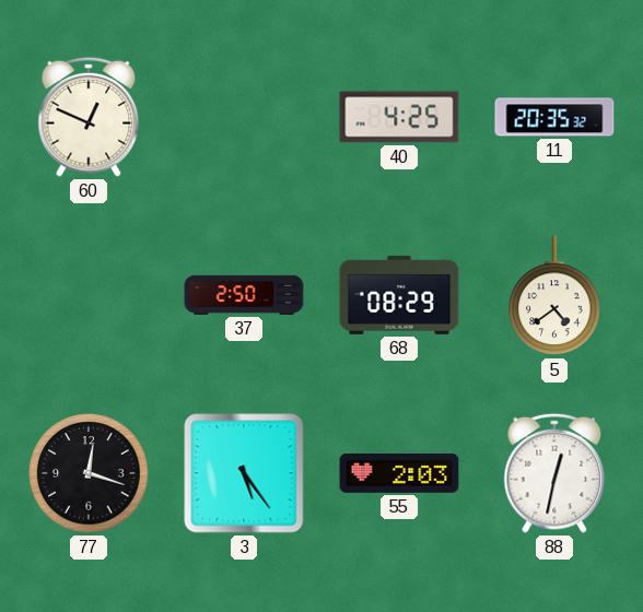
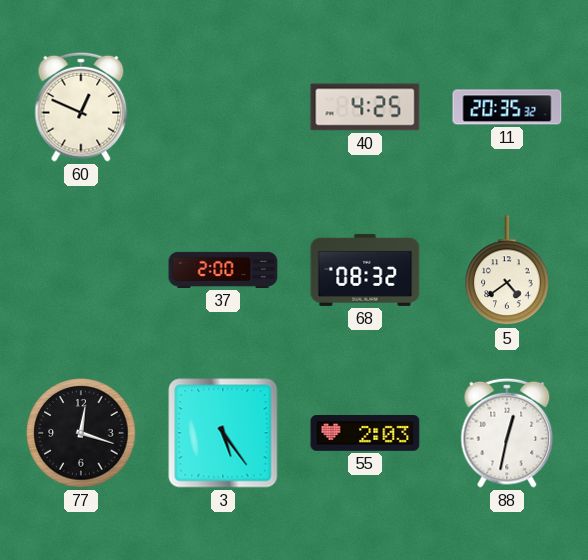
37: 2:50 -> 2:00 (223, 270)
68: 08:29 -> 08:32 (365, 270)
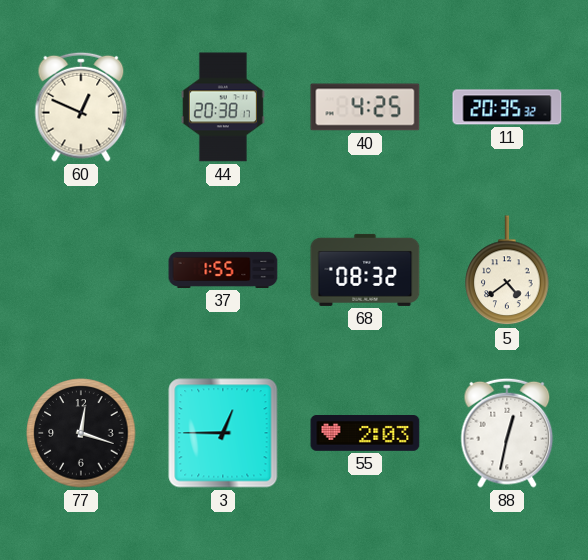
44: none -> 20:38 (223, 107)
37: 2:00 -> 1:55 (223, 270)
3: 5:24 -> 12:45 (223, 433)
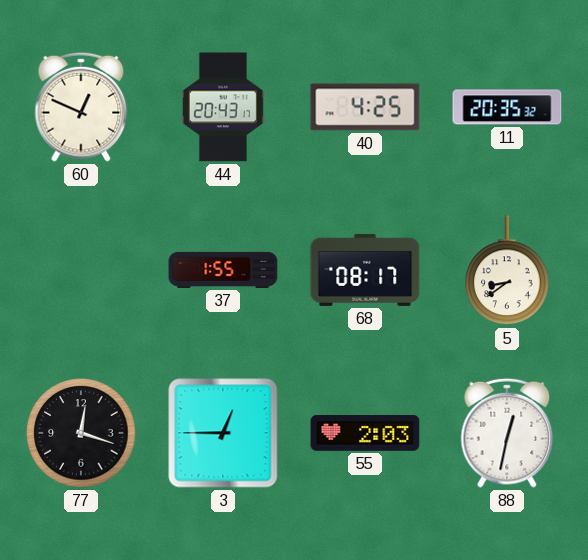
44: 20:38 -> 20:43 (223, 107)
68: 08:32 -> 08:17 (365, 270)
5: 4:39 -> 8:39 (507, 271)
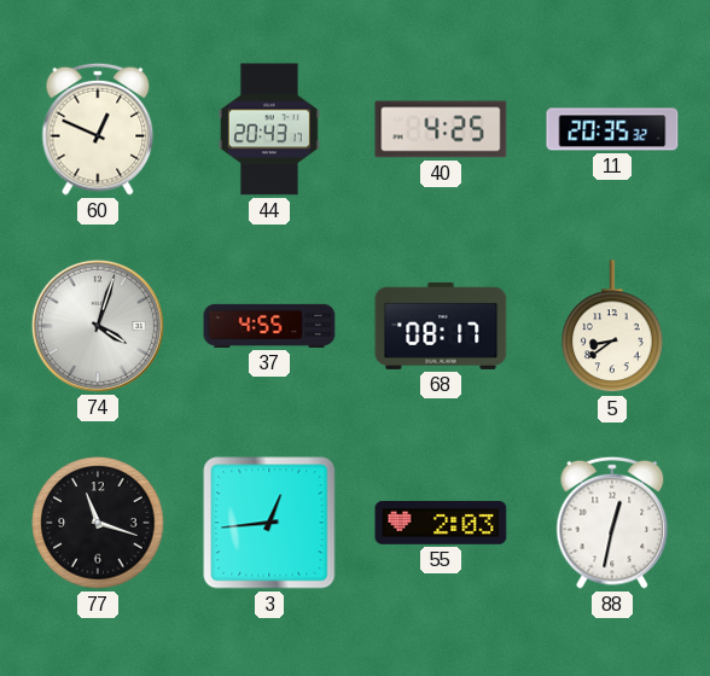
74: none -> 4:03 (98, 326)
37: 1:55 -> 4:55 (269, 326)
77: 12:18 -> 11:18 (98, 523)
3: 12:45 -> 12:44 (269, 523)
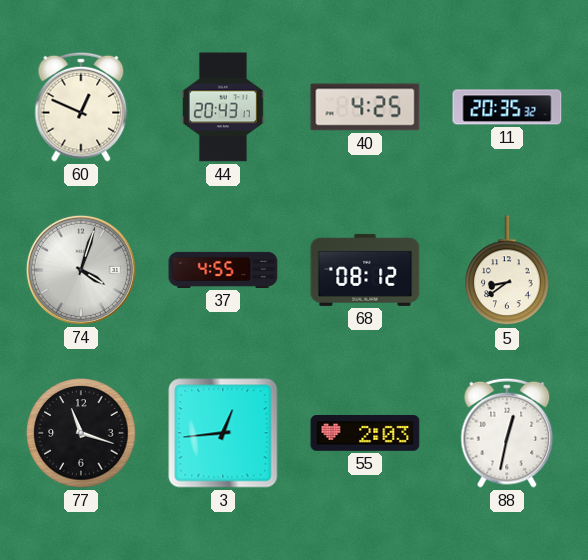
68: 08:17 -> 08:12 (365, 270)
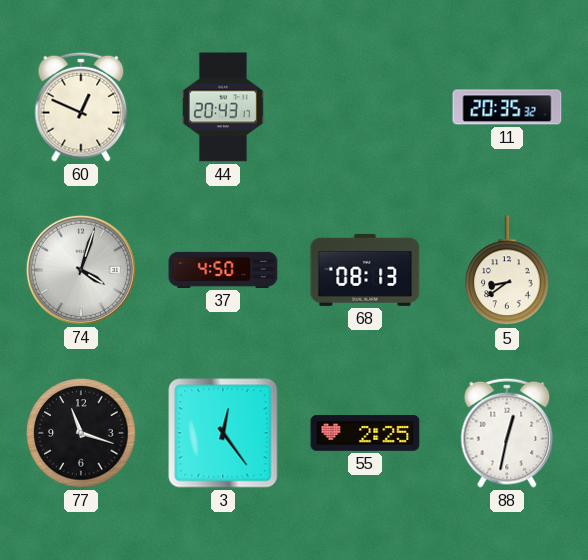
40: 4:25 -> none (365, 107)
37: 4:55 -> 4:50 (223, 270)
68: 08:12 -> 08:13 (365, 270)
3: 12:44 -> 12:24 (223, 433)
55: 2:03 -> 2:25 (365, 434)
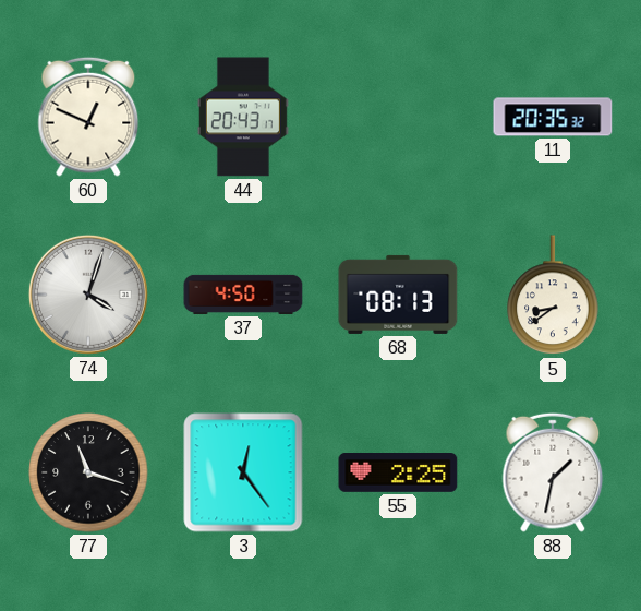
88: 12:32 -> 1:32 (553, 472)
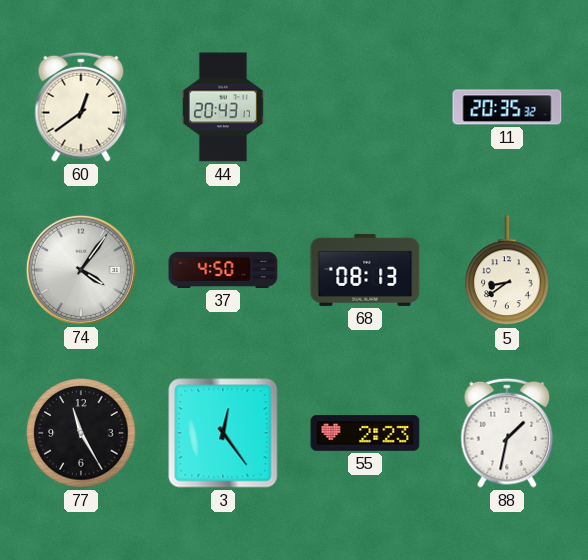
60: 12:49 -> 12:39 (81, 107)
74: 4:03 -> 4:06 (81, 270)
77: 11:18 -> 11:25 (81, 433)
55: 2:25 -> 2:23 (365, 434)
